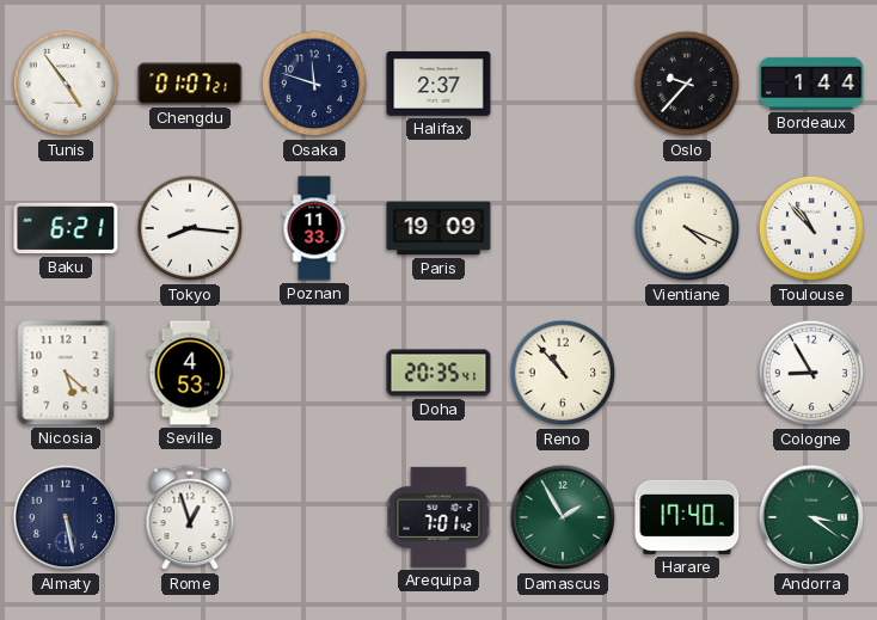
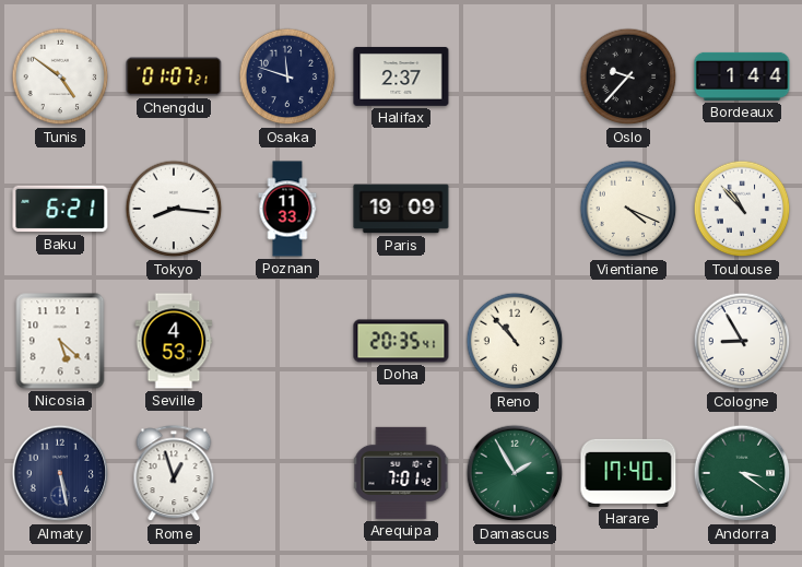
Tunis: 4:54 -> 4:51 (60, 76)
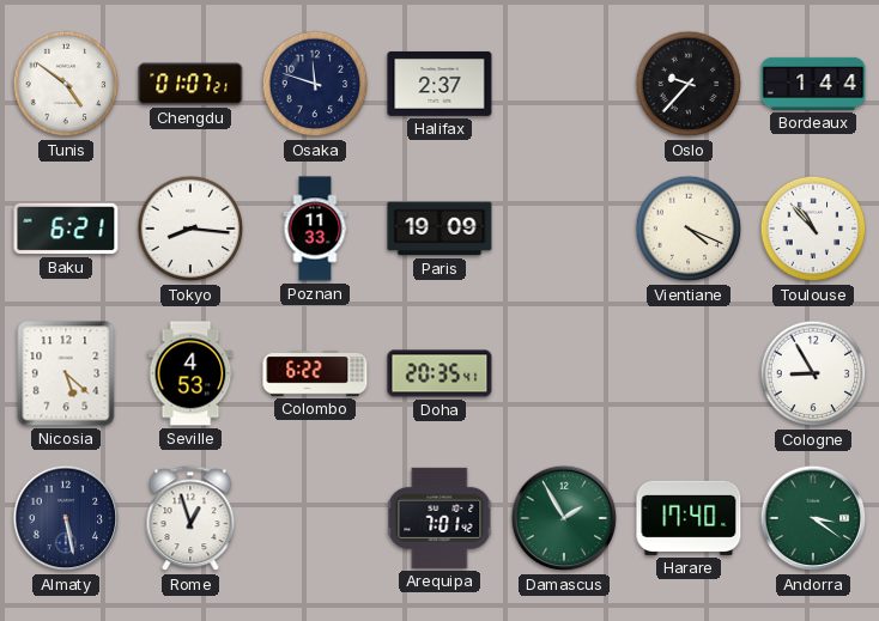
Colombo: none -> 6:22 (315, 373)
Reno: 10:53 -> none (515, 341)
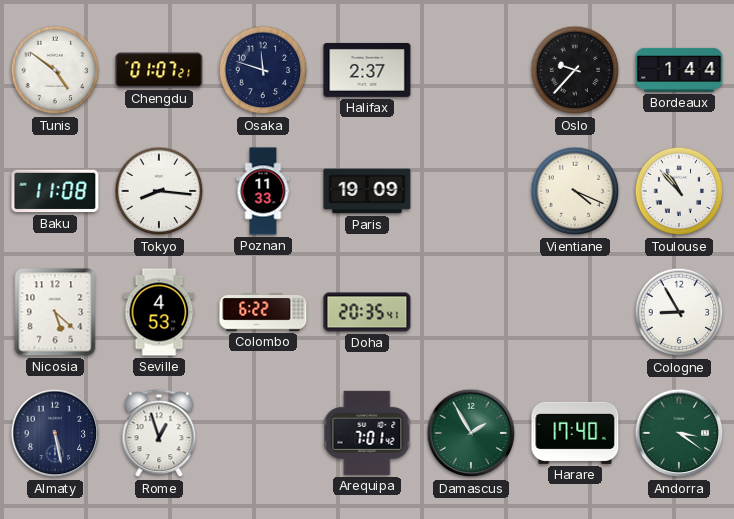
Baku: 6:21 -> 11:08 (55, 191)
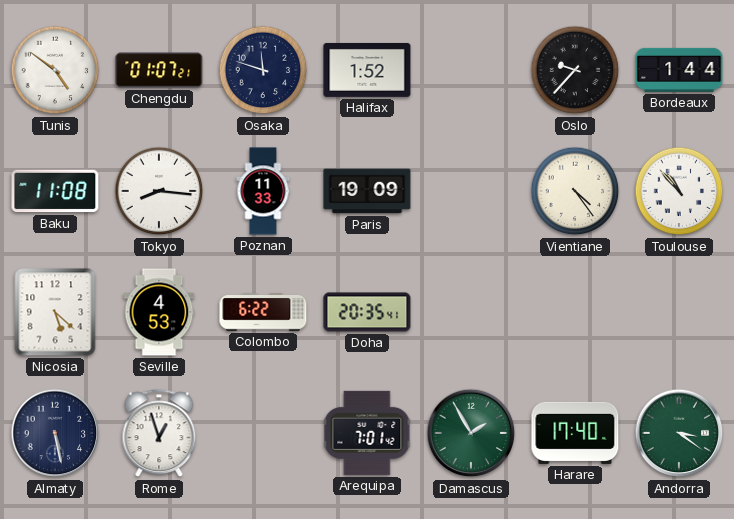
Halifax: 2:37 -> 1:52 (367, 70)
Vientiane: 4:19 -> 4:24 (575, 191)
Cologne: 8:55 -> none (679, 312)
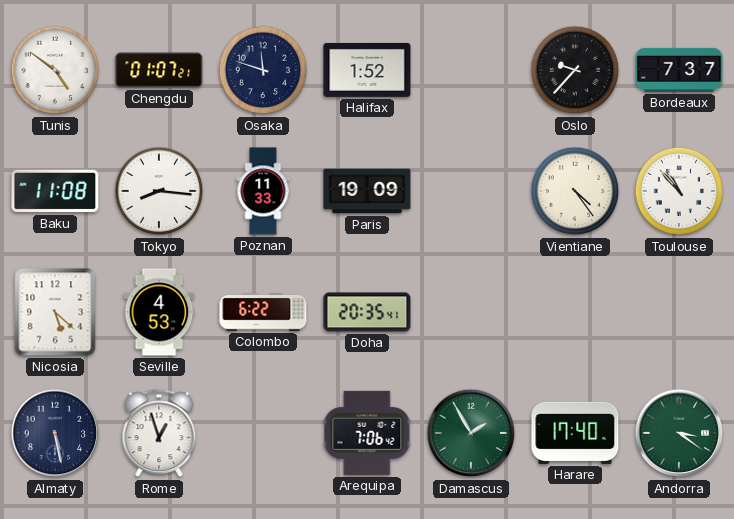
Bordeaux: 1:44 -> 7:37 (679, 70)
Arequipa: 7:01 -> 7:06 (367, 433)
